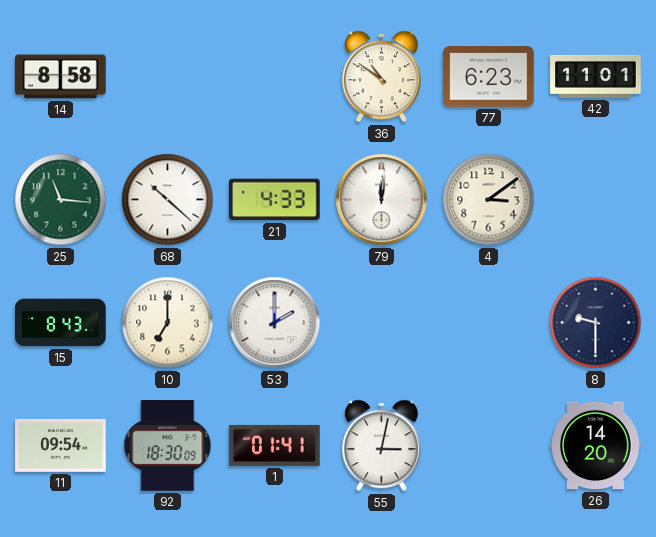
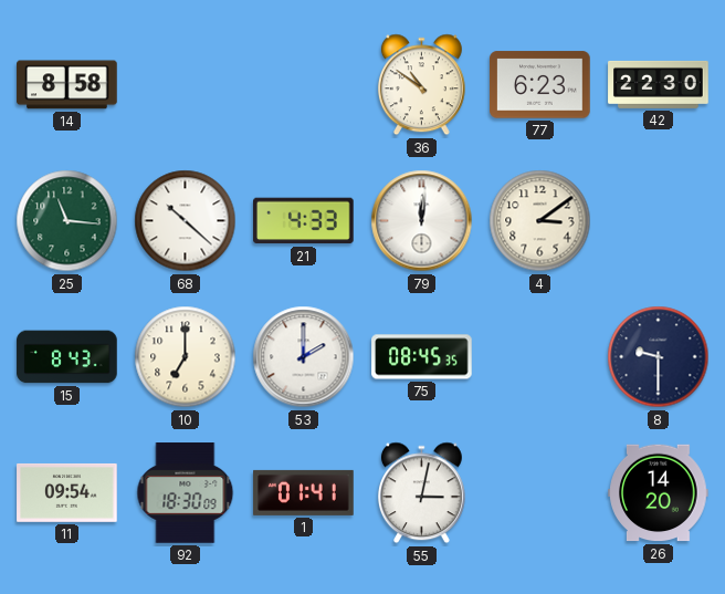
42: 11:01 -> 22:30 (659, 84)
75: none -> 08:45 (422, 357)
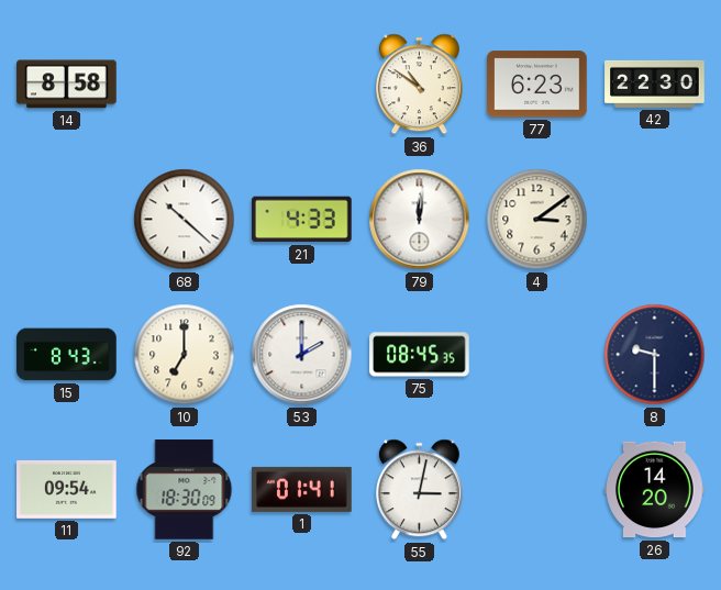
25: 11:16 -> none (67, 221)
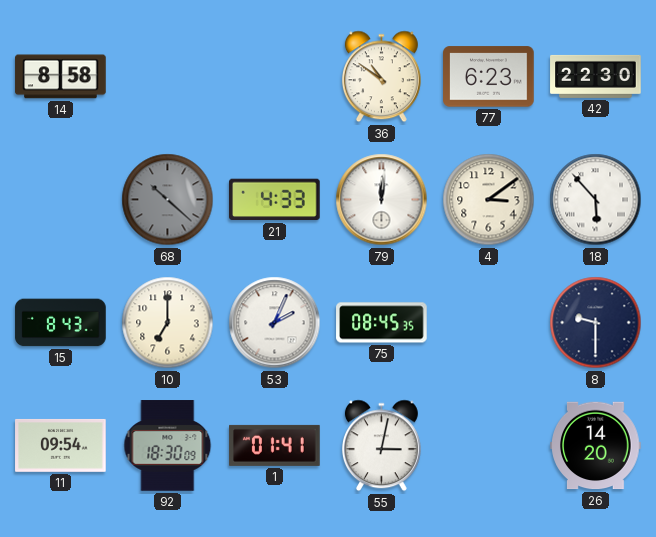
68 dial: white -> grey (168, 200)
18: none -> 5:53 (596, 200)
53: 2:00 -> 2:04 (275, 323)
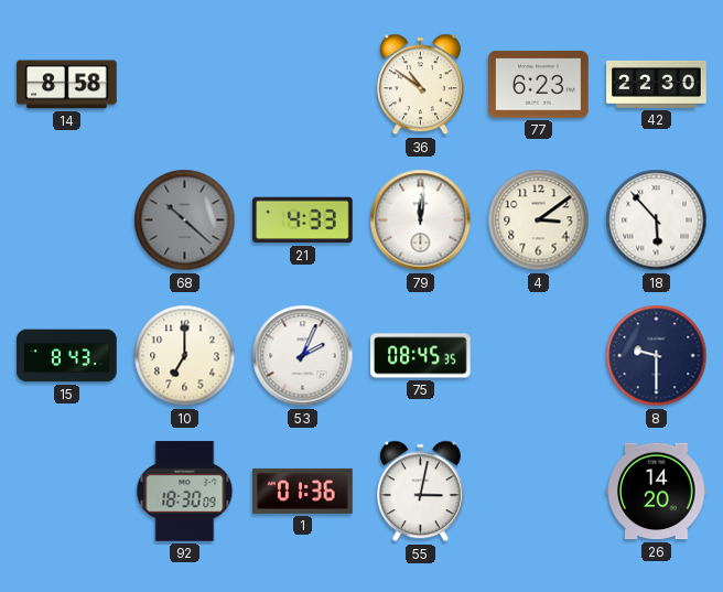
11: 09:54 -> none (61, 446)
1: 01:41 -> 01:36 (303, 491)
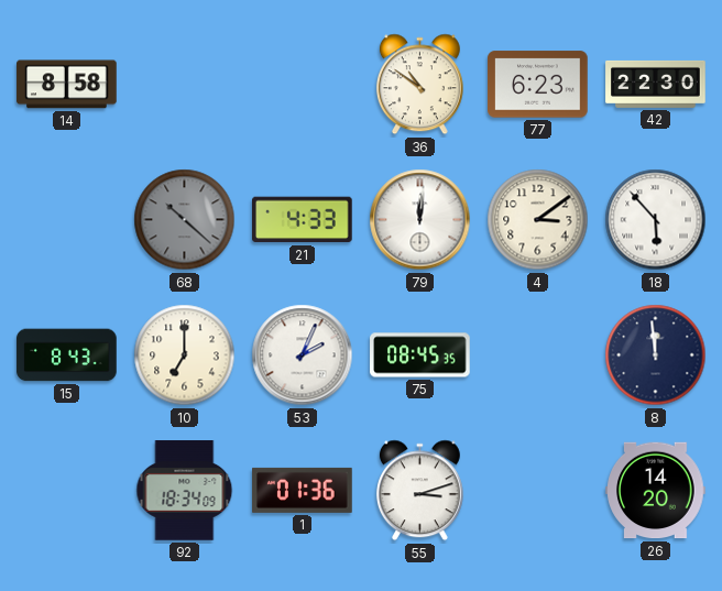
8: 9:30 -> 11:59 (656, 355)
92: 18:30 -> 18:34 (185, 491)
55: 3:02 -> 3:12 (419, 491)
